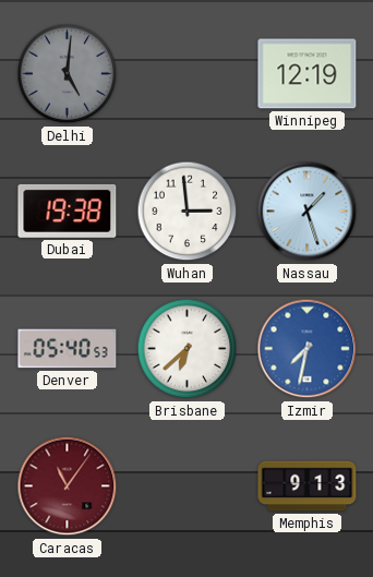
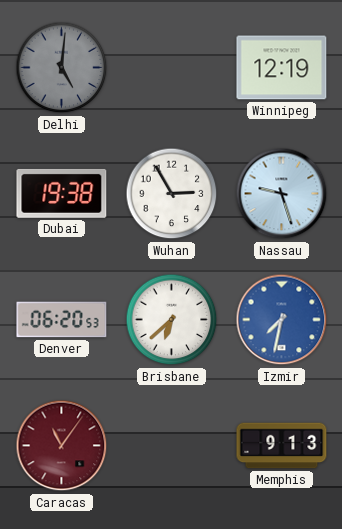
Wuhan: 2:59 -> 2:55 (172, 194)
Nassau: 1:27 -> 9:27 (282, 194)
Denver: 05:40 -> 06:20 (62, 320)
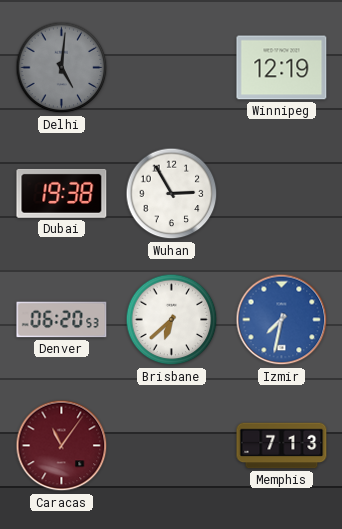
Nassau: 9:27 -> none (282, 194)
Memphis: 9:13 -> 7:13 (282, 446)
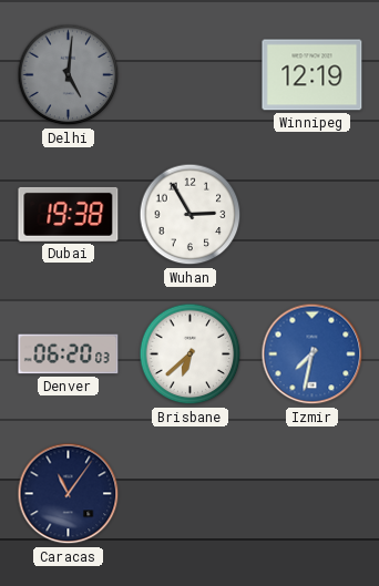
Denver: 06:20:53 -> 06:20:03 (69, 354)
Caracas dial: burgundy -> navy (69, 494)
Memphis: 7:13 -> none (282, 446)
